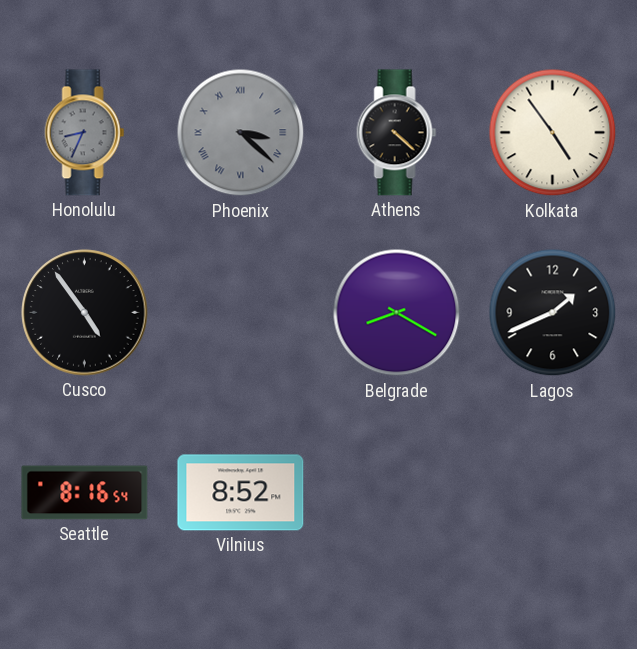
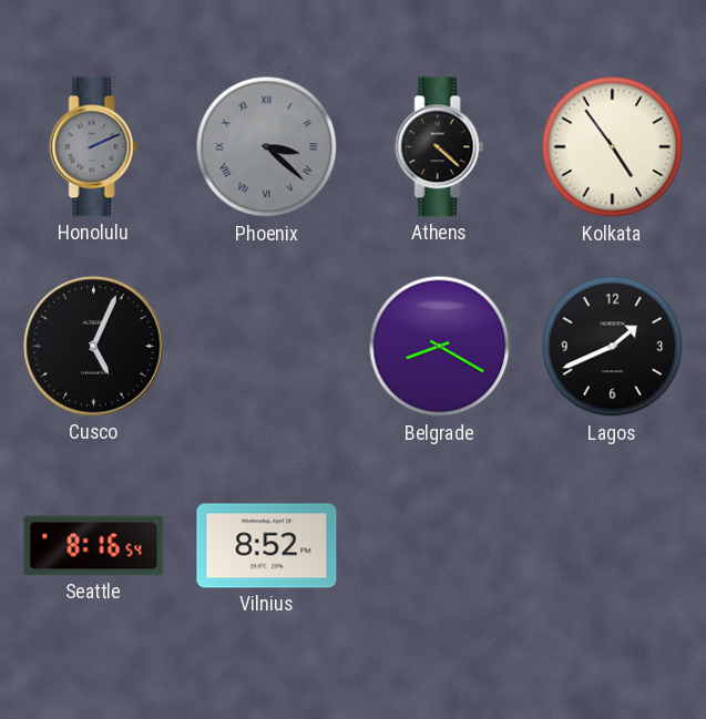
Honolulu: 8:34 -> 2:11 (94, 147)
Cusco: 4:54 -> 5:04 (94, 347)
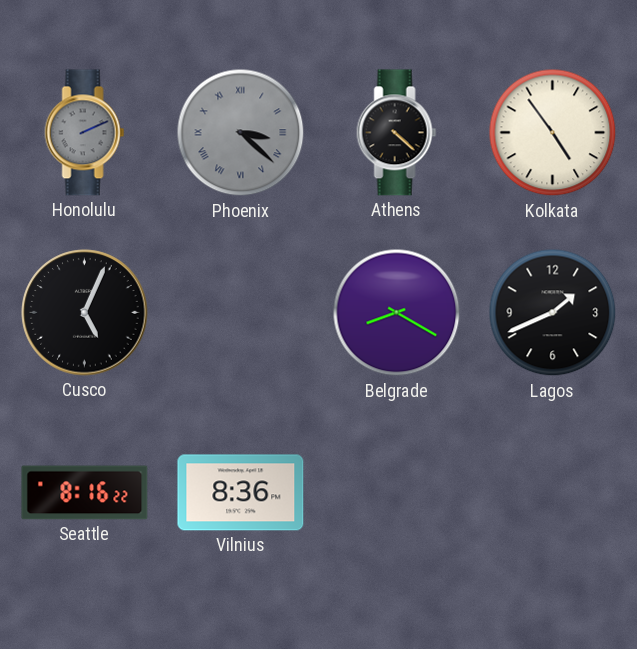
Seattle: 8:16:54 -> 8:16:22 (85, 493)
Vilnius: 8:52 -> 8:36 (241, 493)
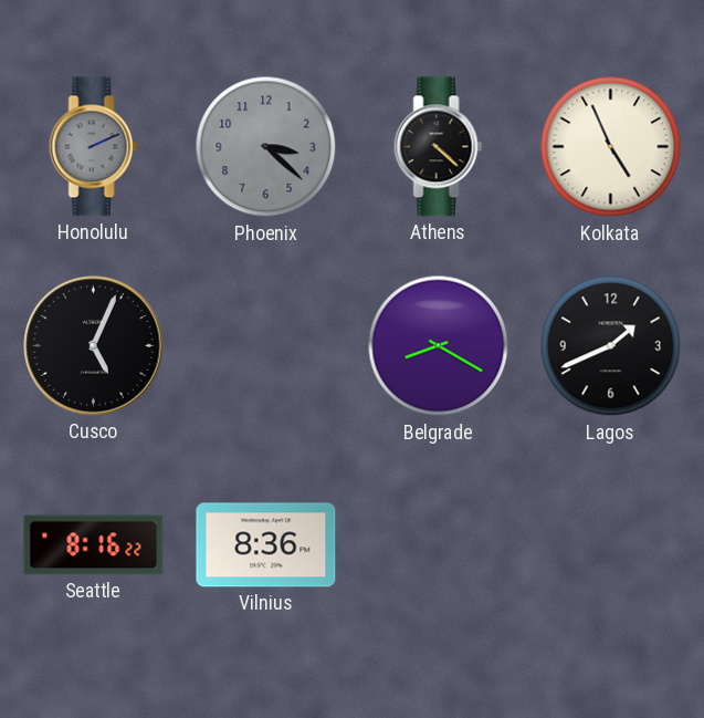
Phoenix numerals: Roman -> Arabic (266, 147)
Kolkata: 4:54 -> 4:56 (611, 147)
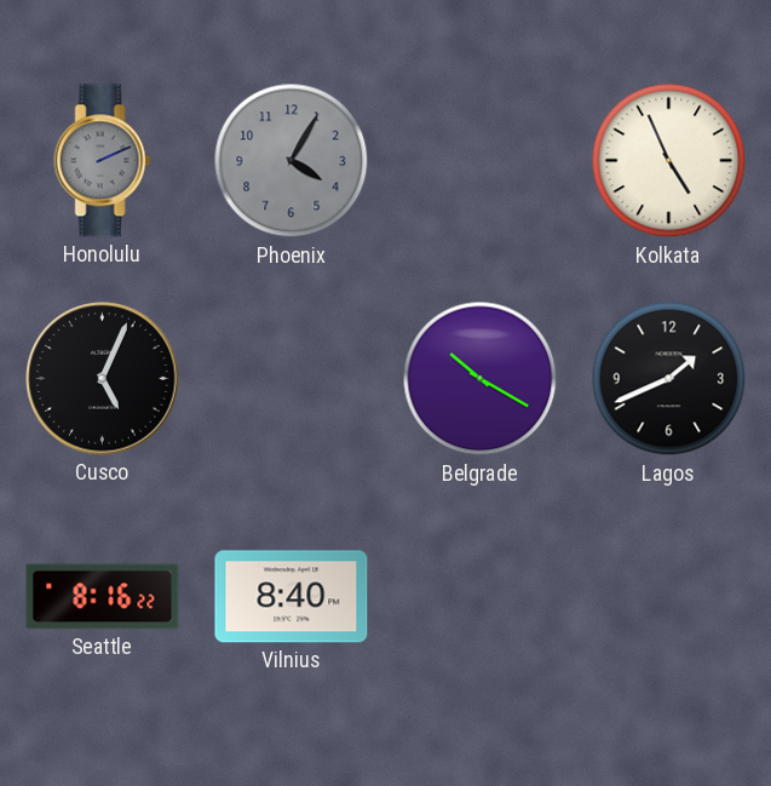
Phoenix: 3:22 -> 4:05 (292, 161)
Athens: 4:22 -> none (439, 147)
Belgrade: 8:20 -> 10:20 (481, 379)
Vilnius: 8:36 -> 8:40 (292, 597)
